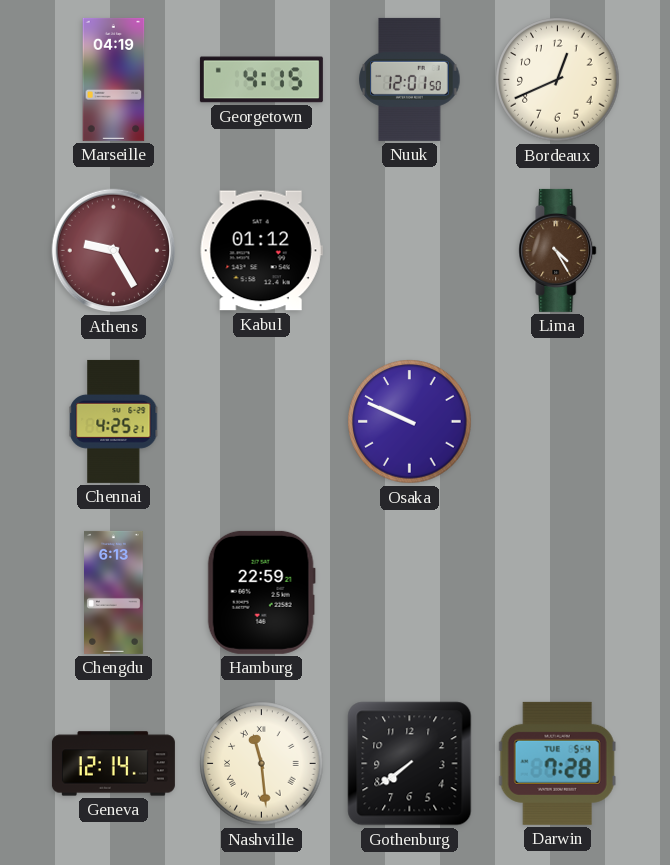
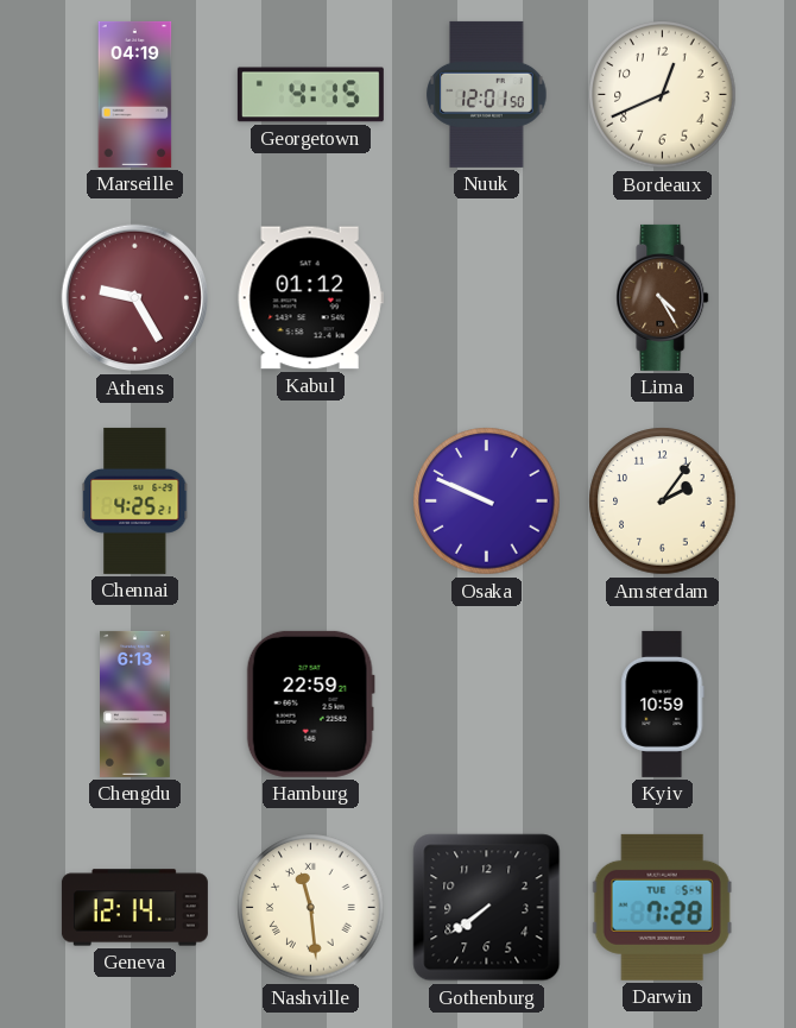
Amsterdam: none -> 2:06 (663, 502)
Kyiv: none -> 10:59 (663, 704)
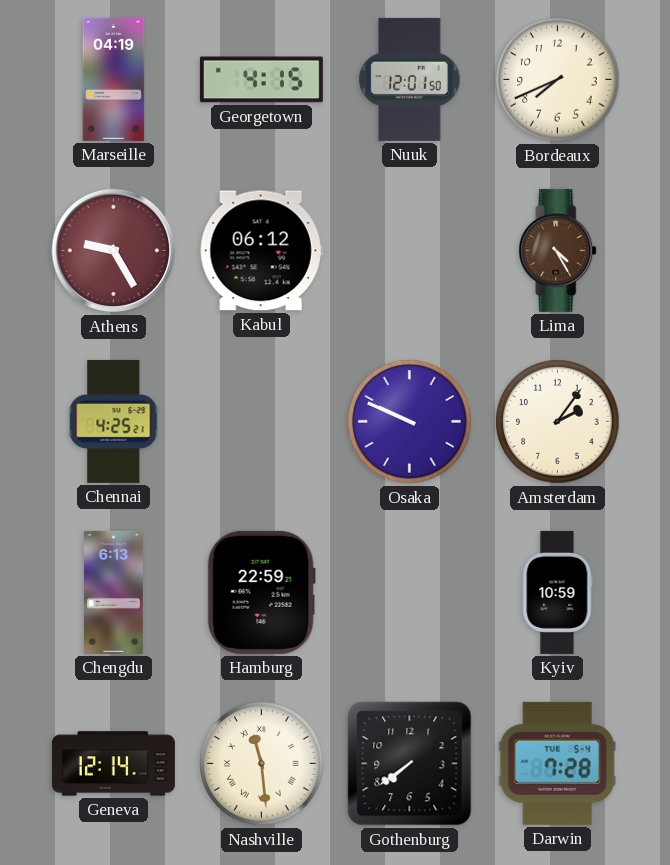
Bordeaux: 12:41 -> 7:41 (558, 80)
Kabul: 01:12 -> 06:12 (261, 251)
